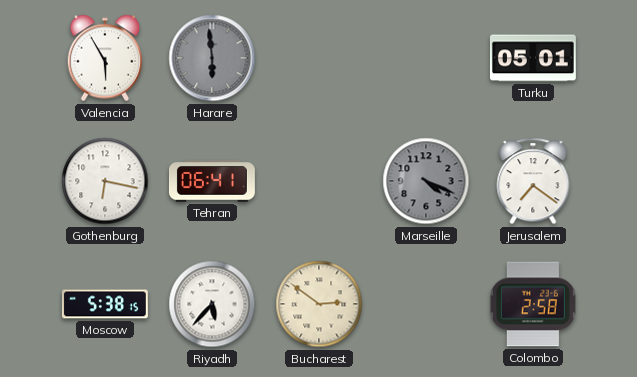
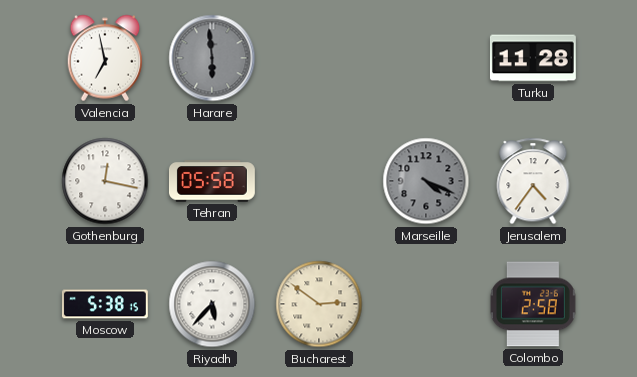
Valencia: 5:55 -> 6:58 (105, 58)
Turku: 05:01 -> 11:28 (533, 58)
Gothenburg: 6:17 -> 12:17 (105, 181)
Tehran: 06:41 -> 05:58 (212, 181)
Jerusalem: 7:21 -> 4:36 (533, 181)
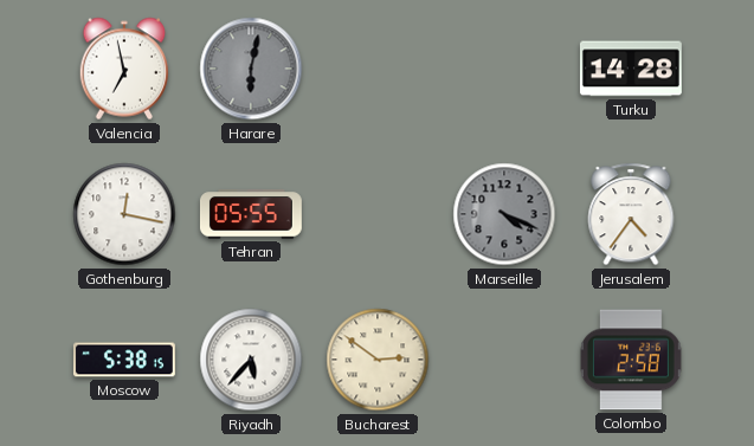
Harare: 5:59 -> 6:02 (251, 69)
Turku: 11:28 -> 14:28 (631, 69)
Tehran: 05:58 -> 05:55 (251, 214)
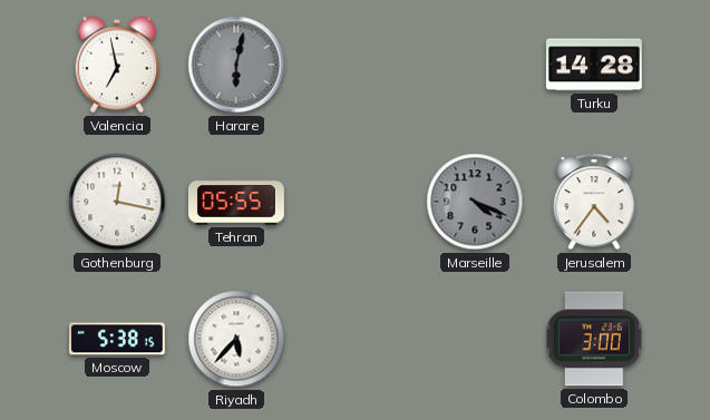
Bucharest: 2:51 -> none (378, 360)
Colombo: 2:58 -> 3:00 (594, 339)
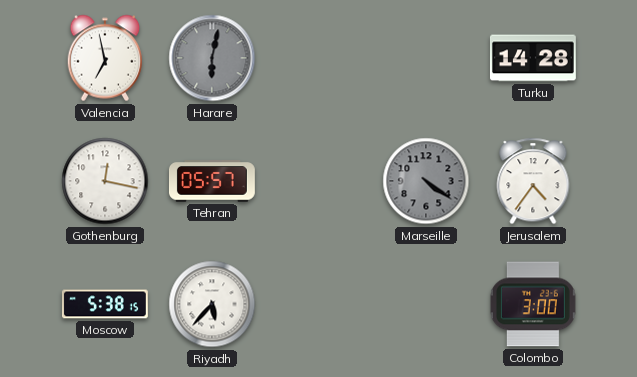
Tehran: 05:55 -> 05:57 (212, 181)
Marseille: 4:19 -> 4:21 (426, 181)
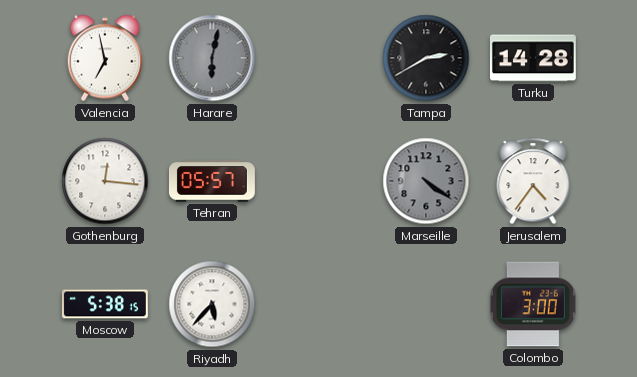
Tampa: none -> 2:40 (426, 58)
Gothenburg: 12:17 -> 12:16 (105, 181)
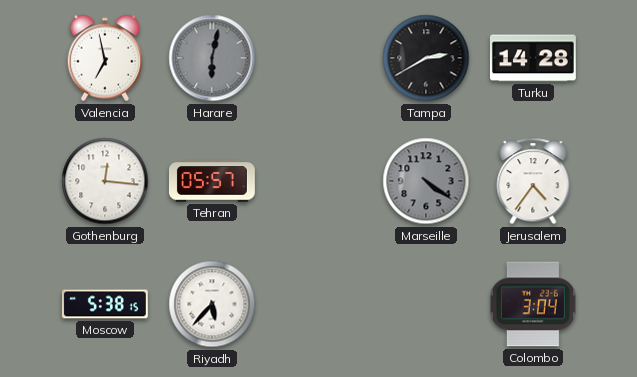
Colombo: 3:00 -> 3:04 (533, 304)
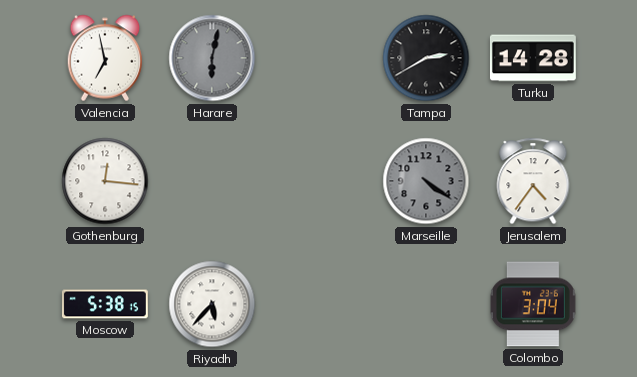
Tehran: 05:57 -> none (212, 181)
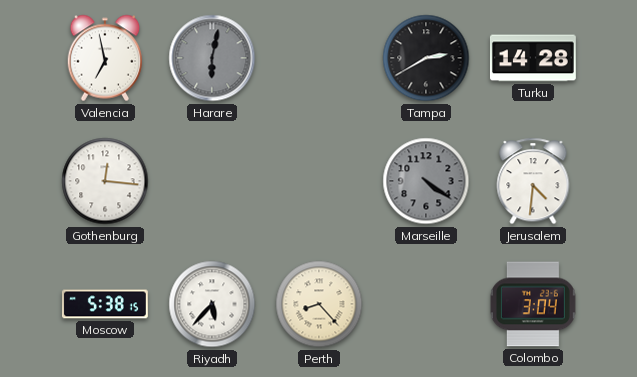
Jerusalem: 4:36 -> 4:31 (533, 181)
Perth: none -> 8:23 (319, 304)
